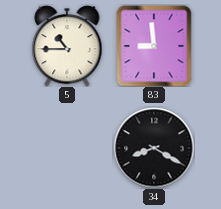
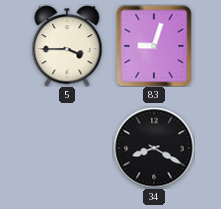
5: 10:45 -> 3:45 (67, 46)
83: 8:59 -> 9:03 (154, 46)
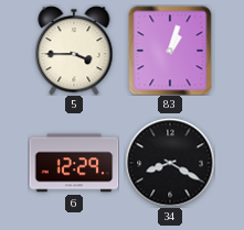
83: 9:03 -> 1:03 (170, 51)
6: none -> 12:29 (74, 163)
